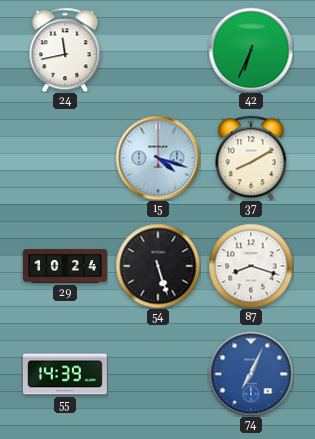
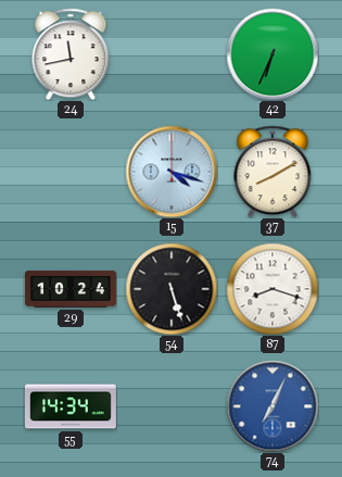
55: 14:39 -> 14:34 (71, 406)
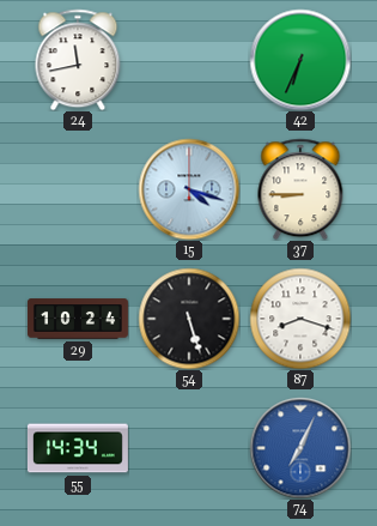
37: 8:10 -> 8:45 (300, 189)
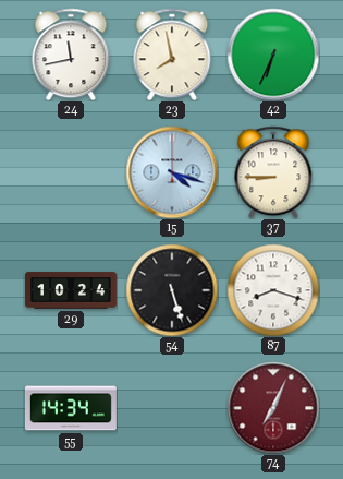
23: none -> 7:58 (172, 55)
74 dial: blue -> burgundy (273, 408)
